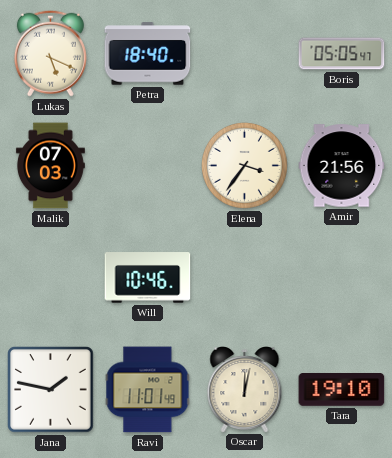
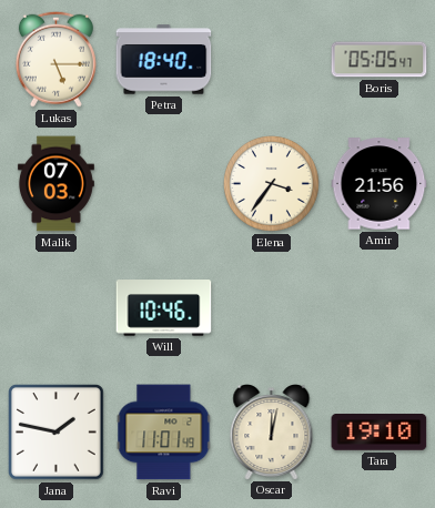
Lukas: 5:19 -> 5:15 (55, 59)
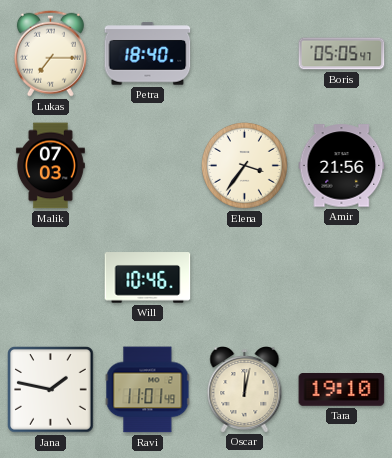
Lukas: 5:15 -> 7:15 (50, 53)
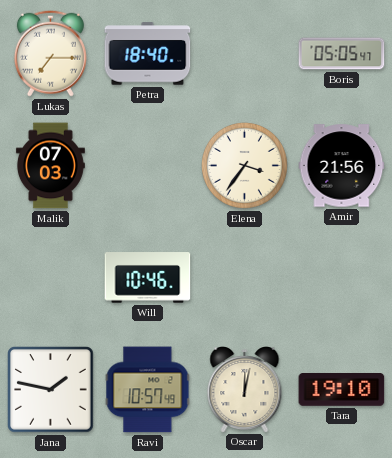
Ravi: 11:01 -> 10:57 (148, 390)
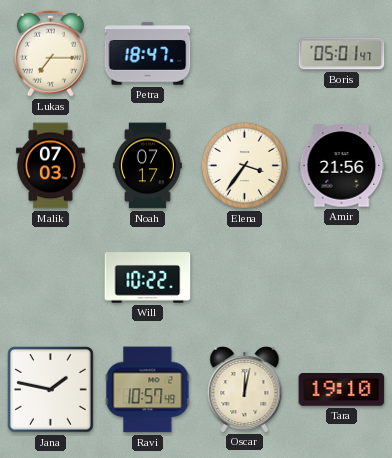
Petra: 18:40 -> 18:47 (148, 54)
Boris: 05:05 -> 05:01 (342, 54)
Noah: none -> 07:17 (147, 166)
Will: 10:46 -> 10:22 (148, 278)
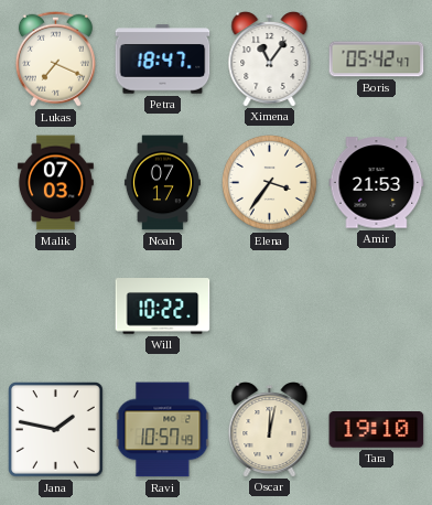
Lukas: 7:15 -> 7:19 (55, 58)
Ximena: none -> 11:06 (270, 60)
Boris: 05:01 -> 05:42 (377, 60)
Amir: 21:56 -> 21:53 (377, 183)
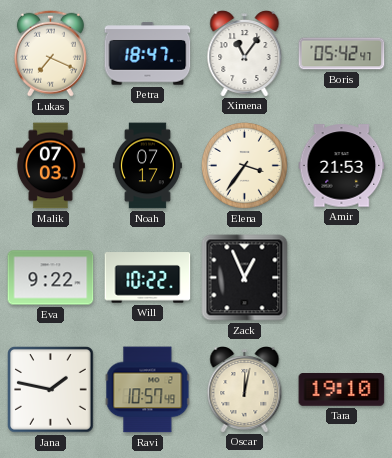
Eva: none -> 9:22 (51, 278)
Zack: none -> 12:56 (245, 278)
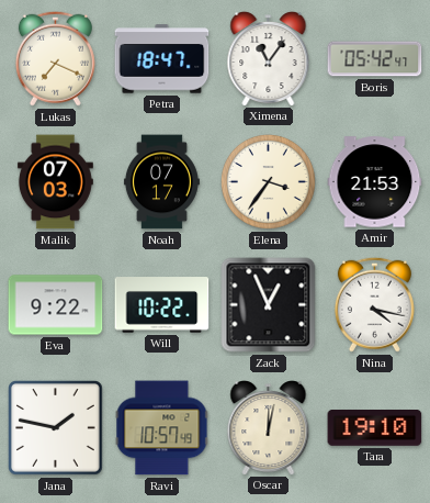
Nina: none -> 4:17 (374, 304)
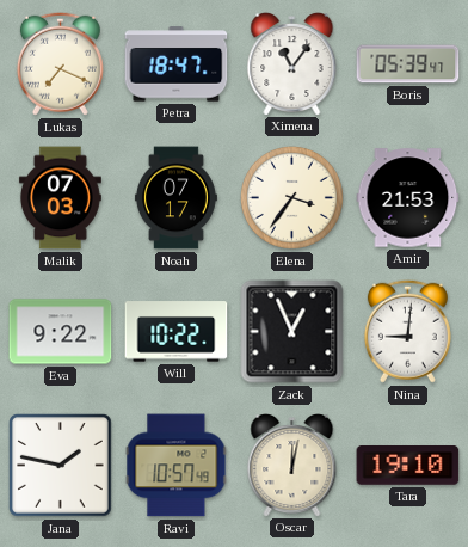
Boris: 05:42 -> 05:39 (408, 64)
Nina: 4:17 -> 9:01 (407, 331)
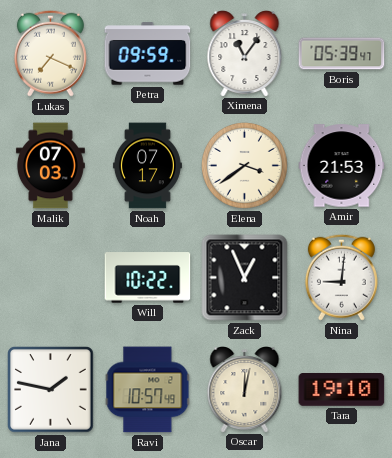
Petra: 18:47 -> 09:59 (148, 54)
Elena: 3:36 -> 3:39 (244, 165)
Eva: 9:22 -> none (61, 332)
